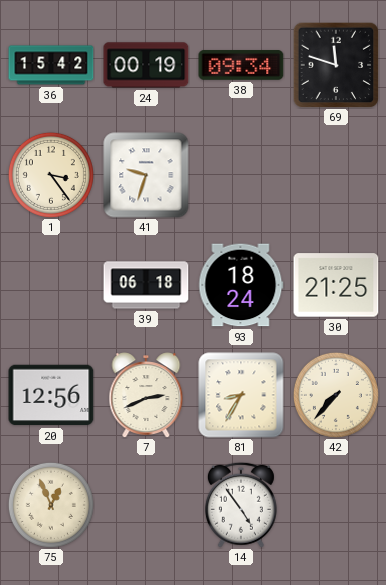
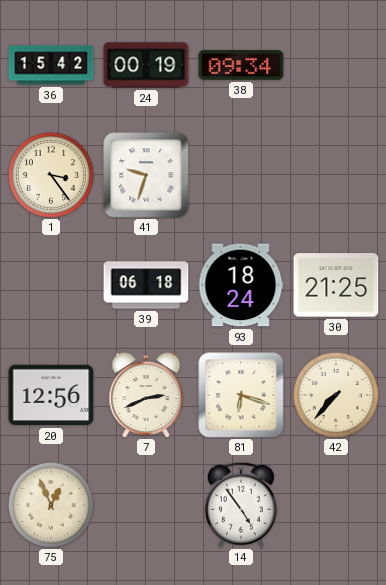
69: 11:48 -> none (336, 65)
81: 8:35 -> 6:18 (241, 395)
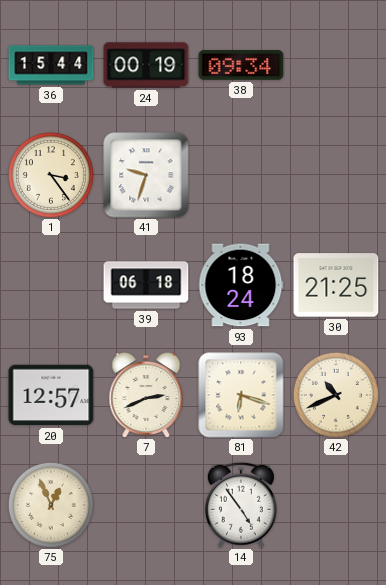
36: 15:42 -> 15:44 (51, 65)
20: 12:56 -> 12:57 (51, 395)
42: 7:37 -> 10:41 (336, 395)
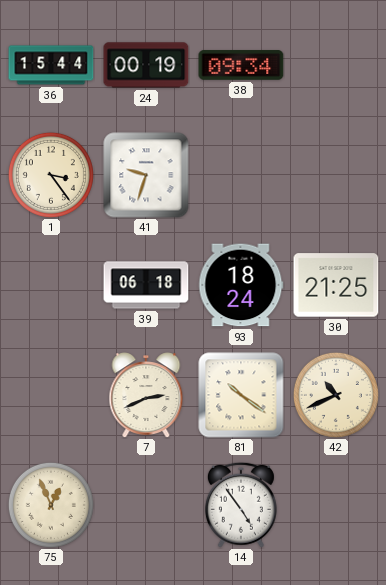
20: 12:57 -> none (51, 395)
81: 6:18 -> 10:21 (241, 395)
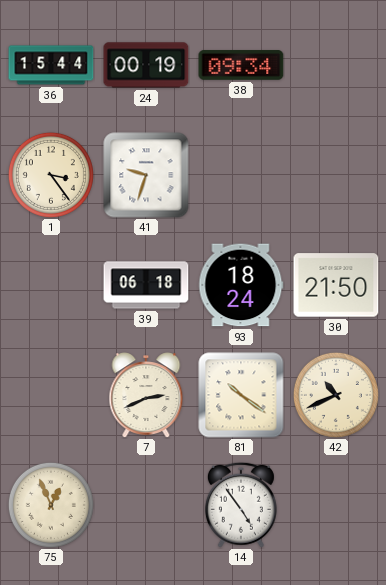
30: 21:25 -> 21:50 (336, 285)
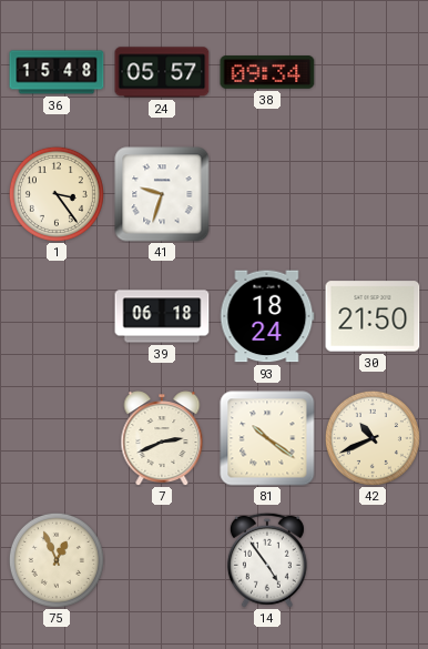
36: 15:44 -> 15:48 (57, 72)
24: 00:19 -> 05:57 (162, 72)
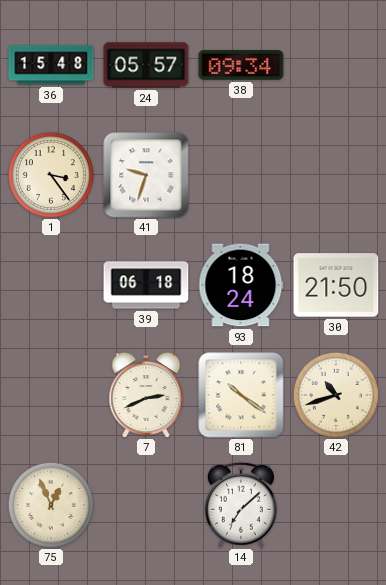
42: 10:41 -> 10:42 (336, 395)
14: 4:54 -> 7:08 (241, 505)
